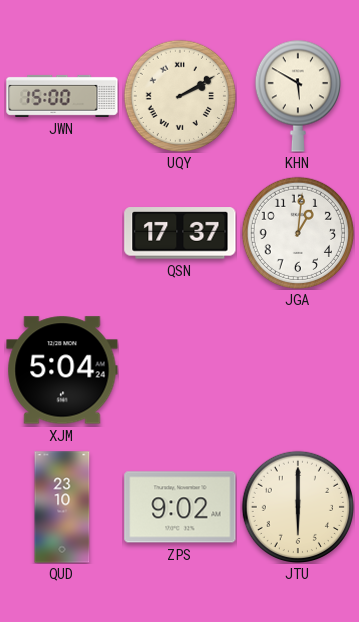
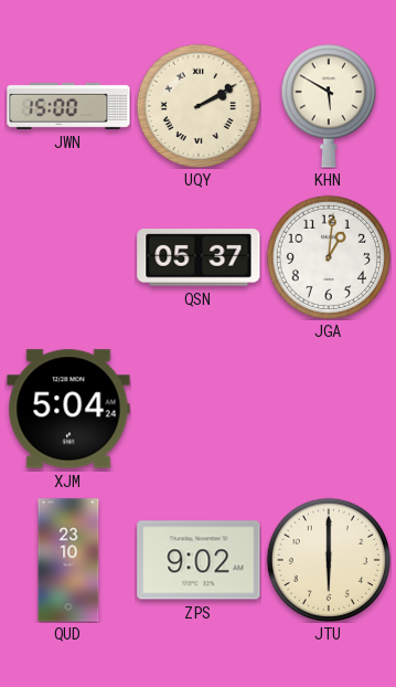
QSN: 17:37 -> 05:37 (199, 257)
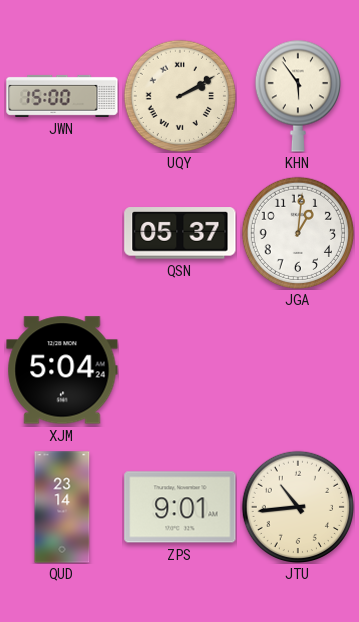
KHN: 5:50 -> 5:54 (298, 96)
QUD: 23:10 -> 23:14 (62, 507)
ZPS: 9:02 -> 9:01 (180, 507)
JTU: 6:00 -> 10:44 (297, 506)
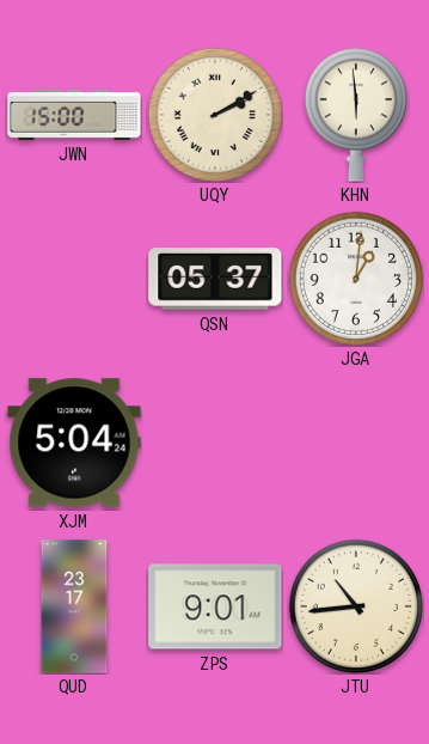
KHN: 5:54 -> 5:59 (356, 115)
QUD: 23:14 -> 23:17 (74, 606)
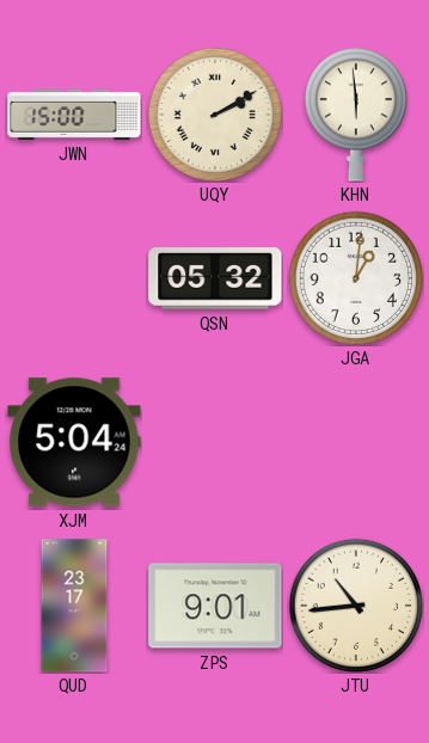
QSN: 05:37 -> 05:32 (215, 278)
